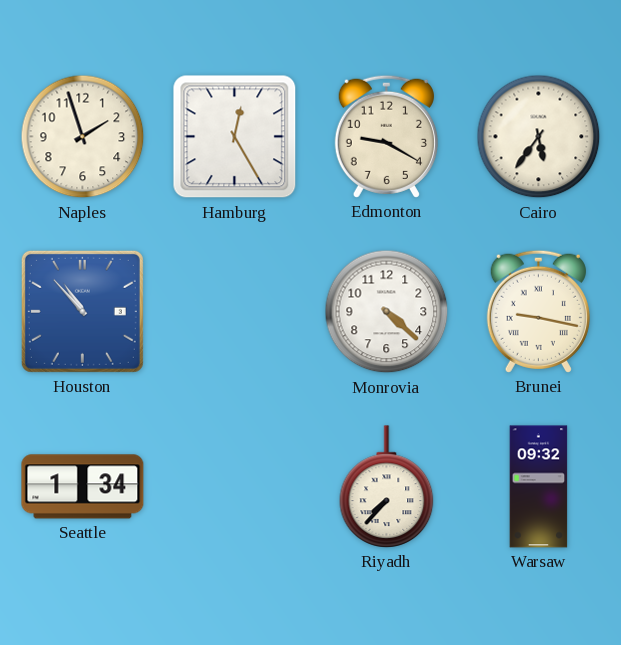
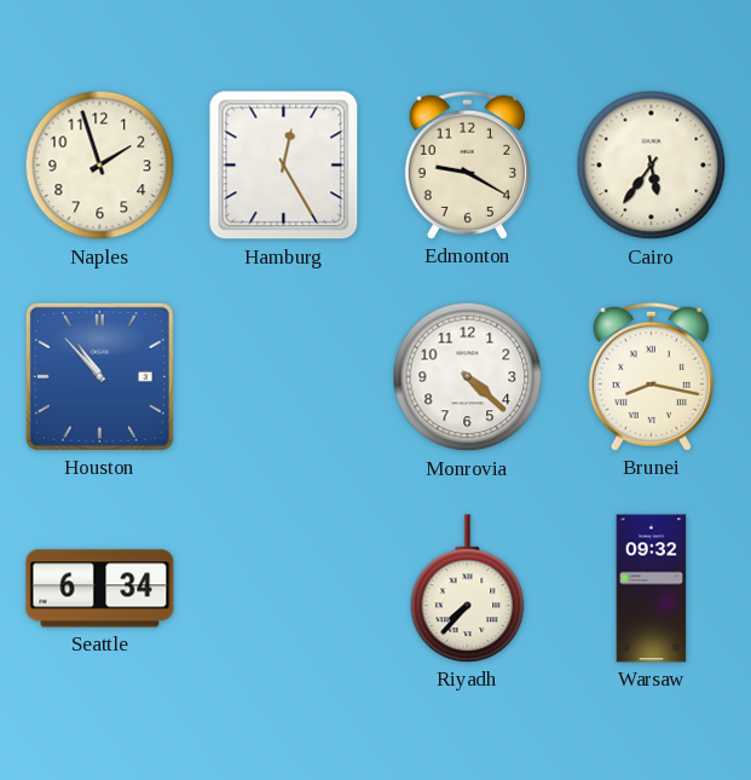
Brunei: 9:17 -> 8:17 (651, 376)
Seattle: 1:34 -> 6:34 (100, 589)
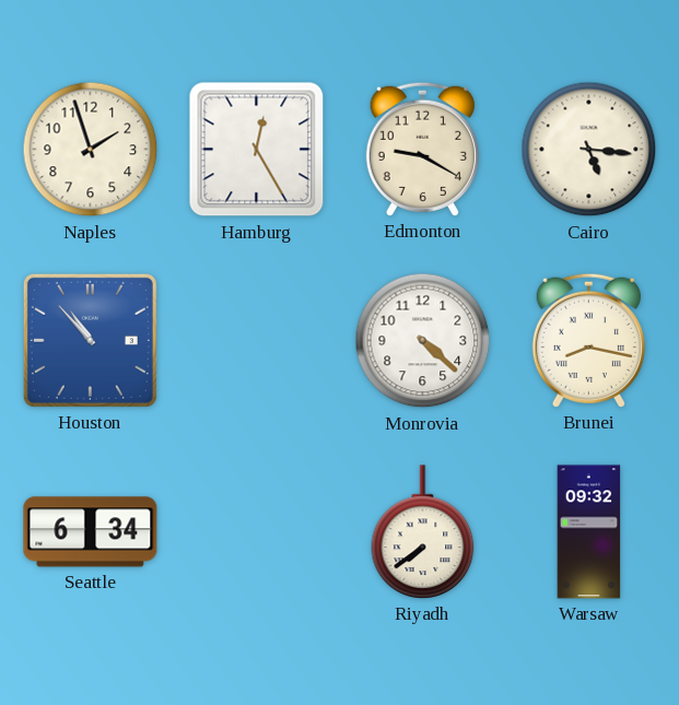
Cairo: 5:36 -> 5:16 (589, 150)
Riyadh: 7:37 -> 7:39 (423, 532)
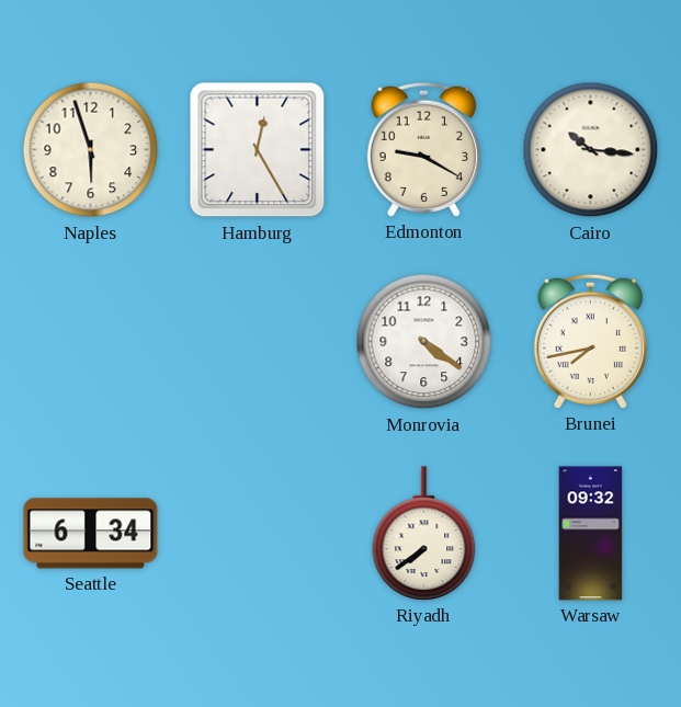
Naples: 1:57 -> 5:57 (91, 150)
Cairo: 5:16 -> 10:16 (591, 150)
Houston: 10:53 -> none (90, 340)
Monrovia: 4:22 -> 4:21 (424, 342)
Brunei: 8:17 -> 7:43 (590, 341)
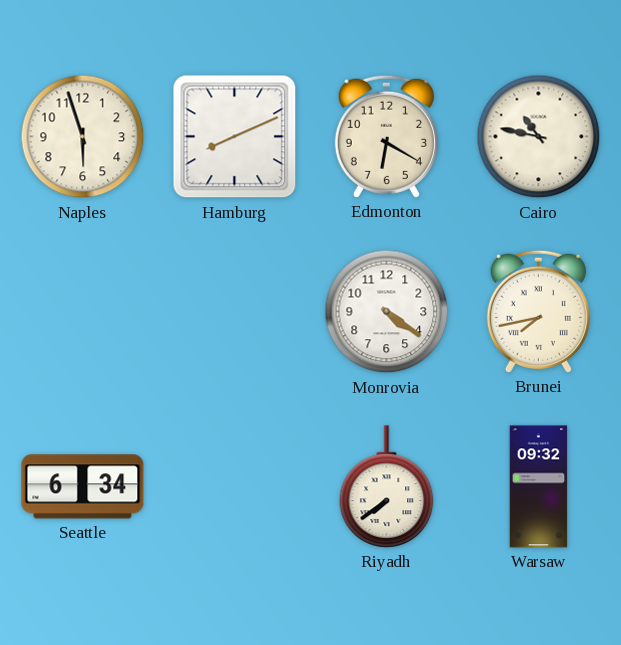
Hamburg: 12:25 -> 8:11 (235, 137)
Edmonton: 9:20 -> 6:20 (386, 136)
Cairo: 10:16 -> 10:47 (539, 137)
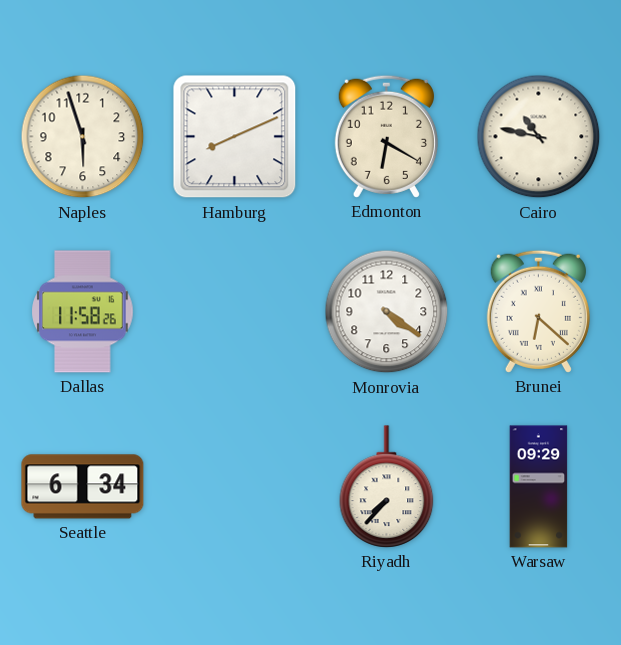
Dallas: none -> 11:58 (83, 312)
Brunei: 7:43 -> 6:22 (538, 311)
Riyadh: 7:39 -> 7:37 (387, 487)
Warsaw: 09:32 -> 09:29 (539, 487)
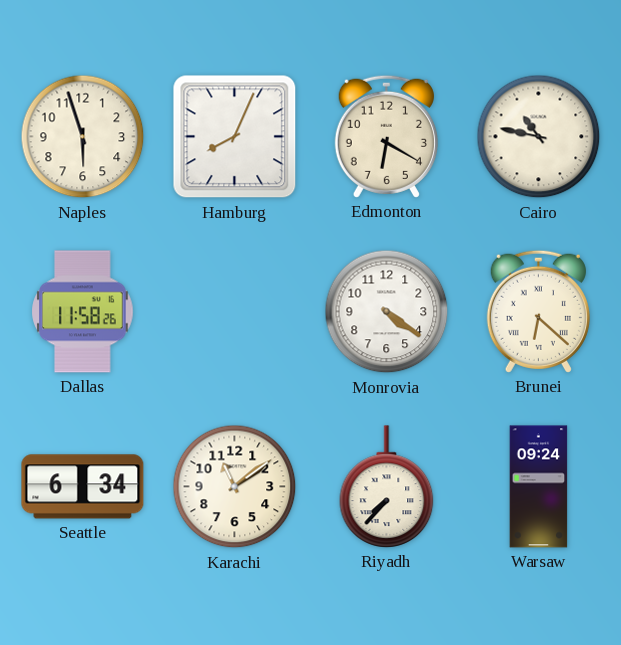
Hamburg: 8:11 -> 8:04 (235, 137)
Karachi: none -> 11:09 (235, 487)
Warsaw: 09:29 -> 09:24 (539, 487)
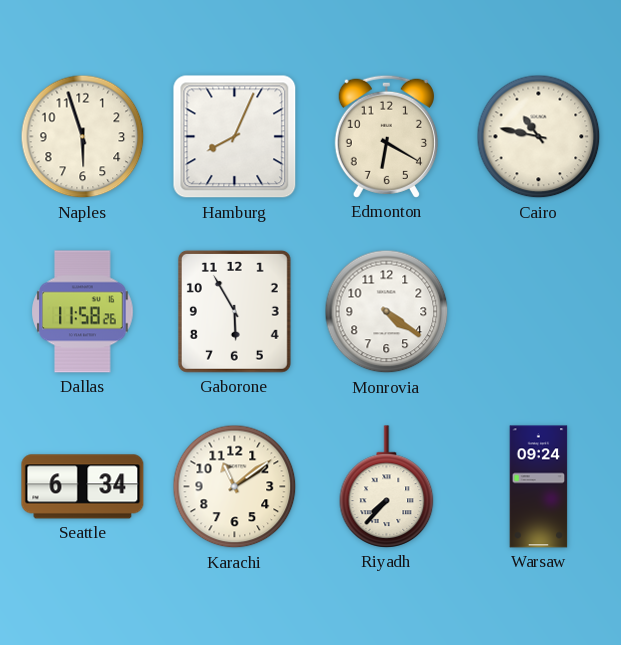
Gaborone: none -> 5:55 (234, 311)
Brunei: 6:22 -> none (538, 311)
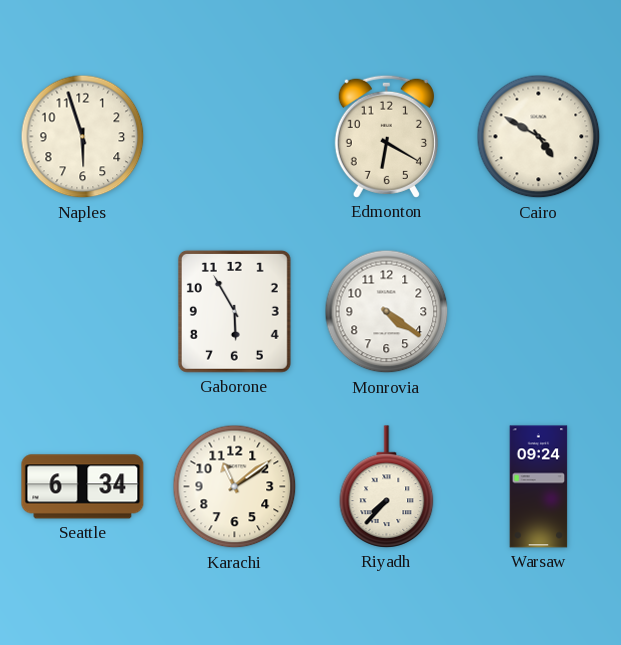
Hamburg: 8:04 -> none (235, 137)
Cairo: 10:47 -> 4:50 (539, 137)
Dallas: 11:58 -> none (83, 312)
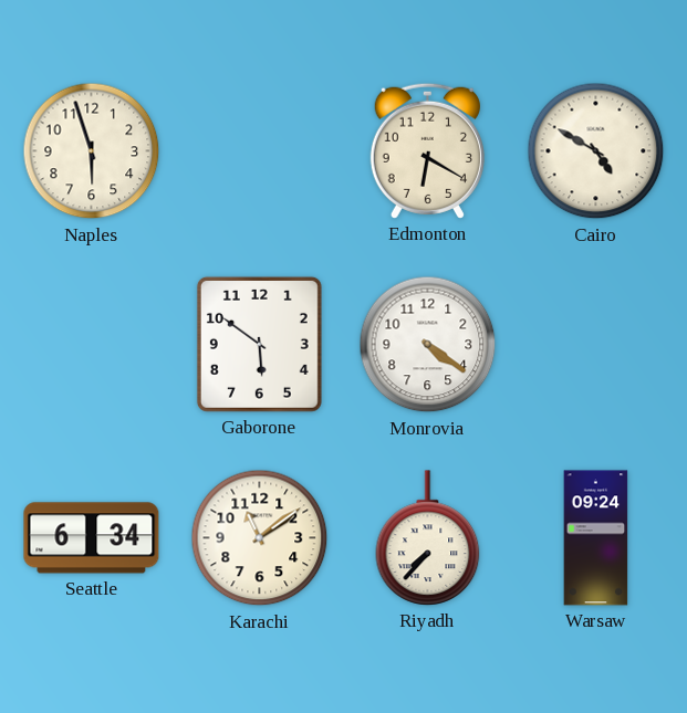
Gaborone: 5:55 -> 5:51 (259, 344)
